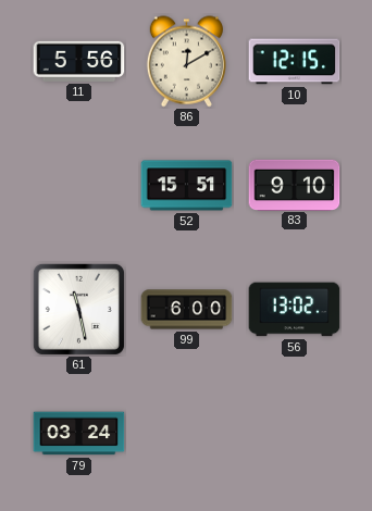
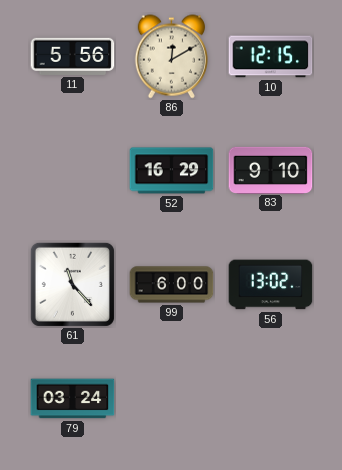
52: 15:51 -> 16:29 (172, 171)
61: 11:28 -> 11:23 (72, 284)
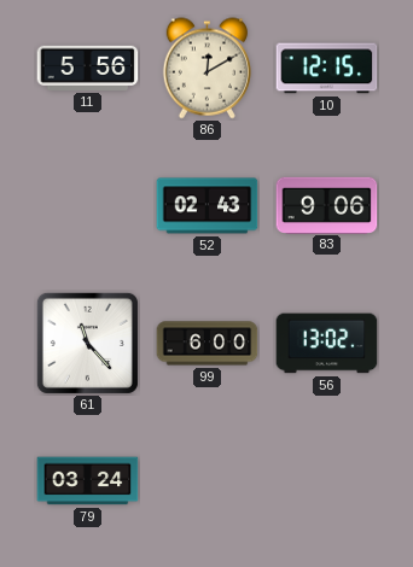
52: 16:29 -> 02:43 (208, 206)
83: 9:10 -> 9:06 (327, 205)
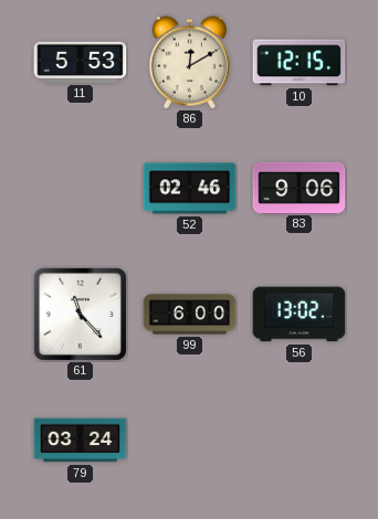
11: 5:56 -> 5:53 (81, 62)
52: 02:43 -> 02:46 (190, 189)
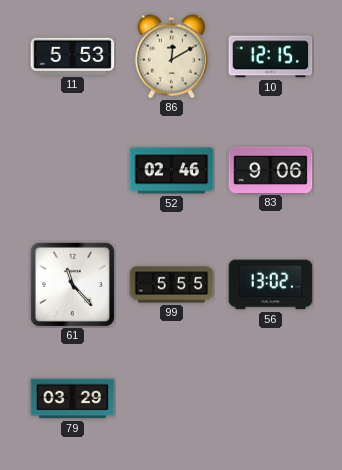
99: 6:00 -> 5:55 (172, 285)
79: 03:24 -> 03:29 (73, 399)
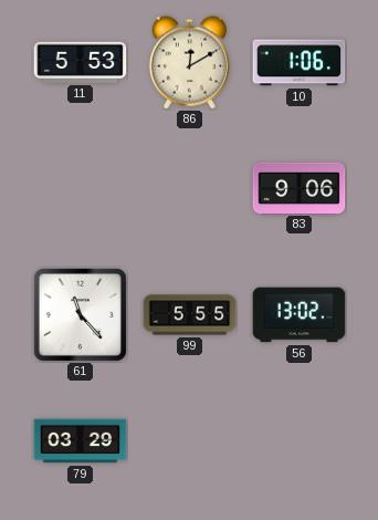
10: 12:15 -> 1:06 (300, 63)
52: 02:46 -> none (172, 171)
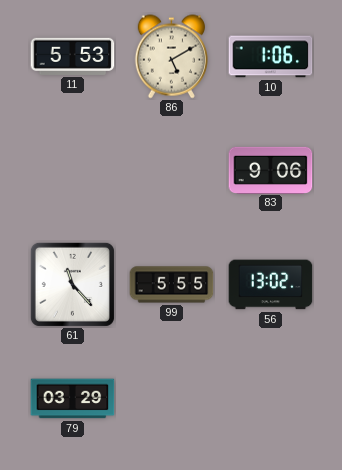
86: 12:10 -> 5:10 (171, 57)
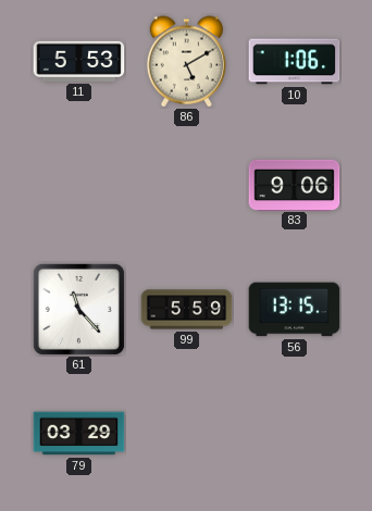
99: 5:55 -> 5:59 (187, 310)
56: 13:02 -> 13:15 (295, 310)
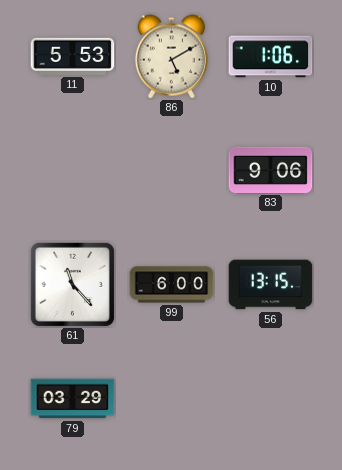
99: 5:59 -> 6:00 (172, 285)
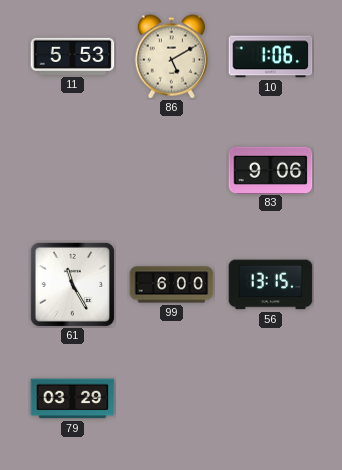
61: 11:23 -> 11:25 (72, 284)
